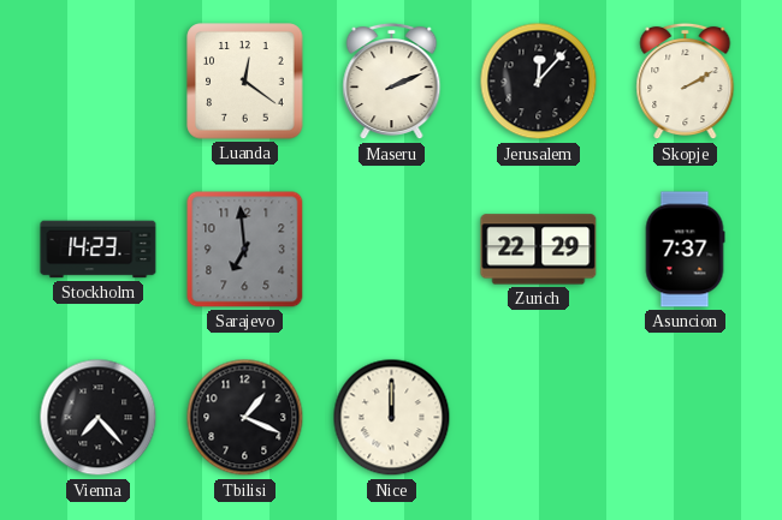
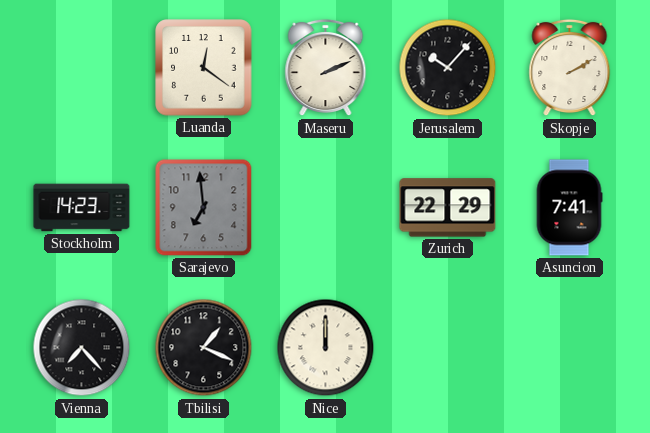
Jerusalem: 12:07 -> 10:07 (448, 68)
Asuncion: 7:37 -> 7:41 (569, 208)
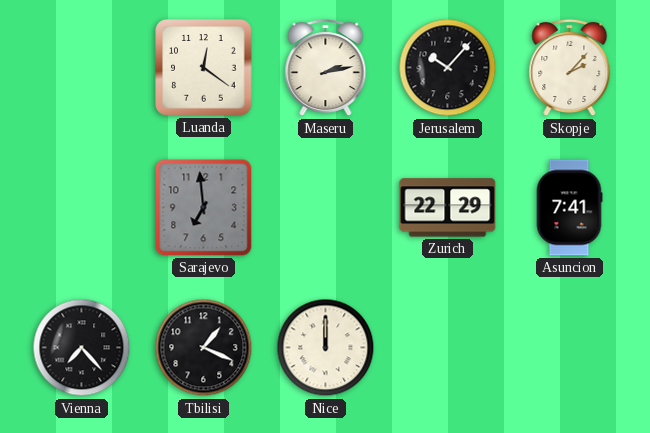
Maseru: 2:11 -> 2:13 (326, 68)
Skopje: 2:10 -> 2:07 (570, 68)
Stockholm: 14:23 -> none (82, 208)
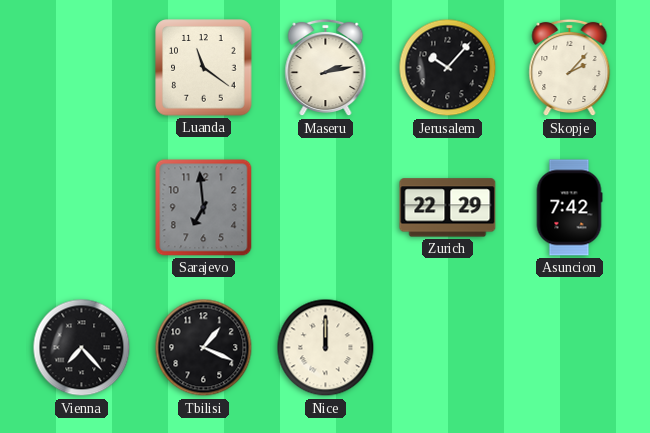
Luanda: 12:21 -> 11:21 (204, 68)
Asuncion: 7:41 -> 7:42 (569, 208)
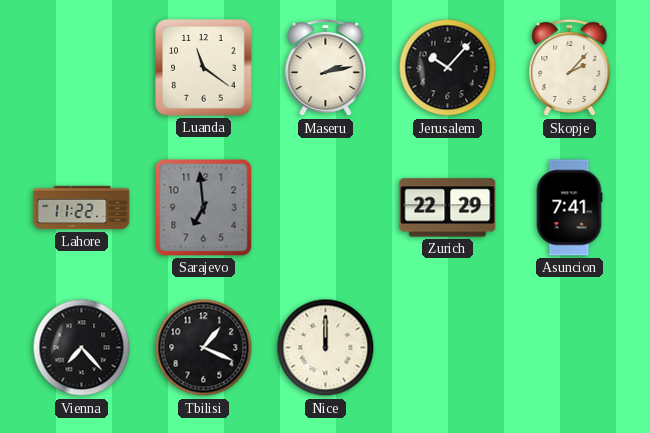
Lahore: none -> 11:22 (82, 208)
Asuncion: 7:42 -> 7:41 (569, 208)
